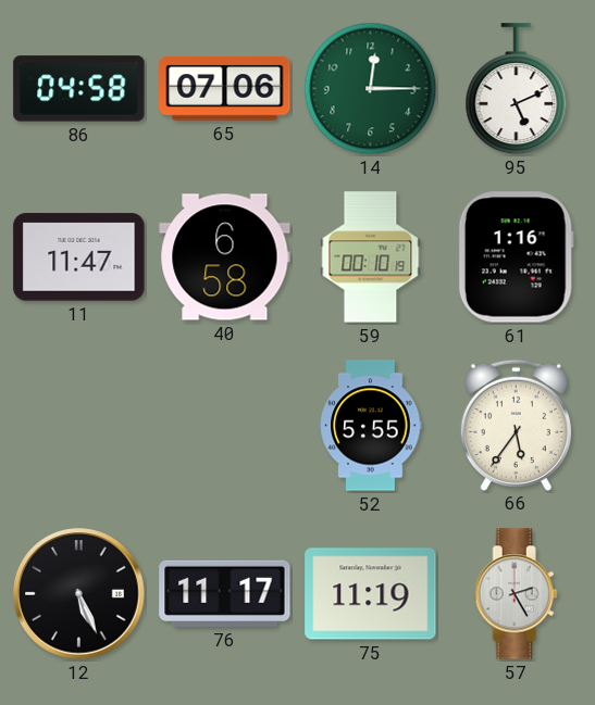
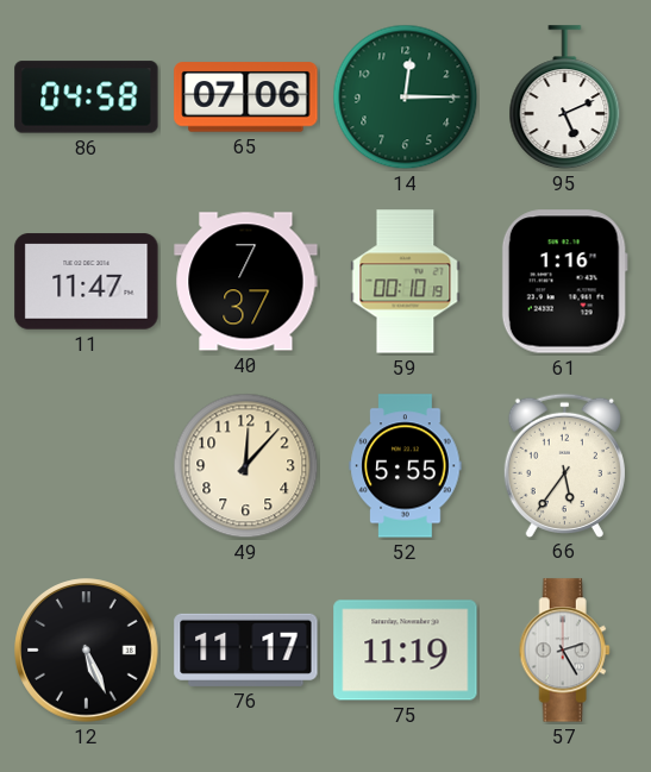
40: 6:58 -> 7:37 (246, 282)
49: none -> 12:07 (246, 466)
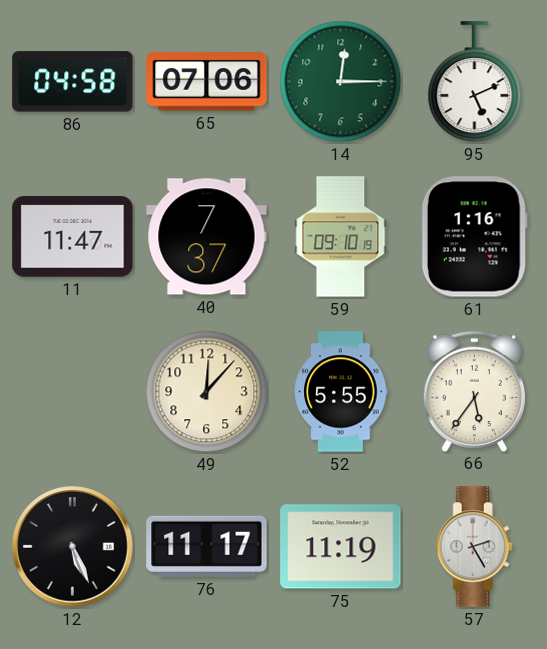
59: 00:10 -> 09:10 (341, 237)
